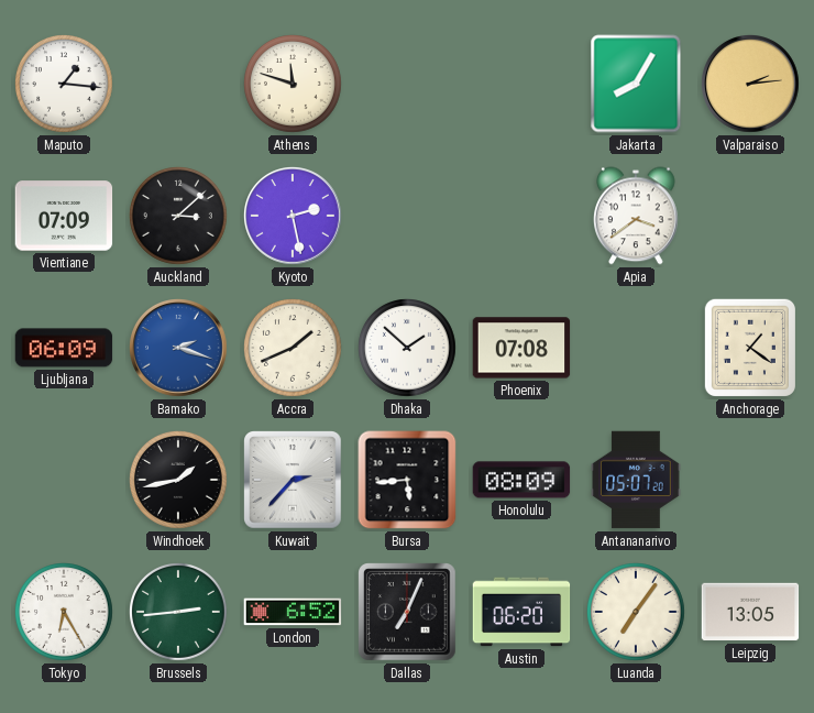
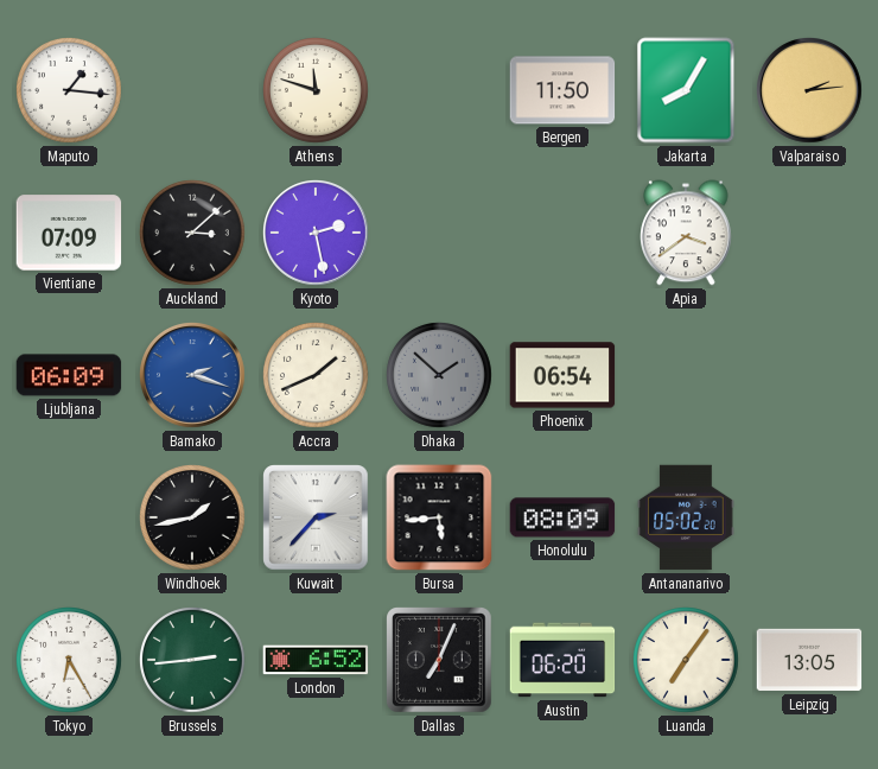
Bergen: none -> 11:50 (562, 90)
Dhaka dial: white -> grey (440, 376)
Phoenix: 07:08 -> 06:54 (562, 375)
Anchorage: 1:21 -> none (750, 348)
Antananarivo: 05:07 -> 05:02 (686, 517)
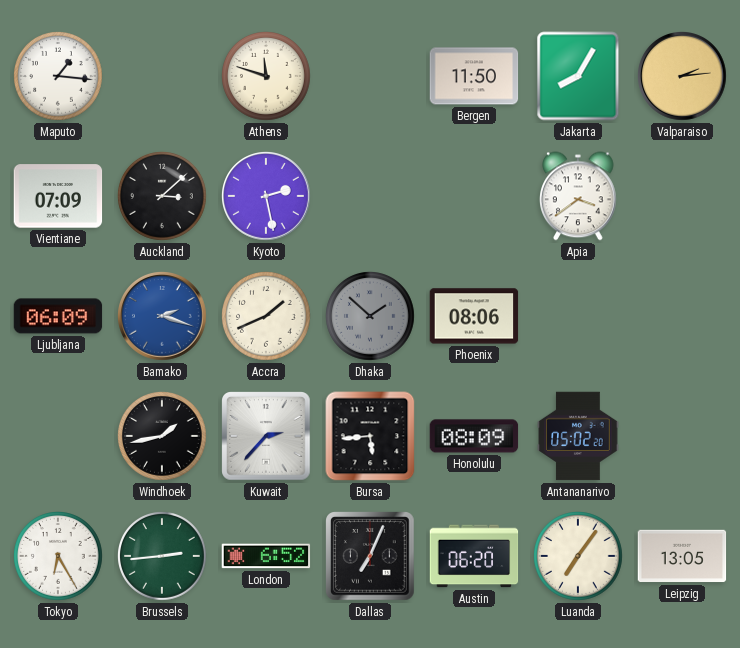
Phoenix: 06:54 -> 08:06 (474, 316)
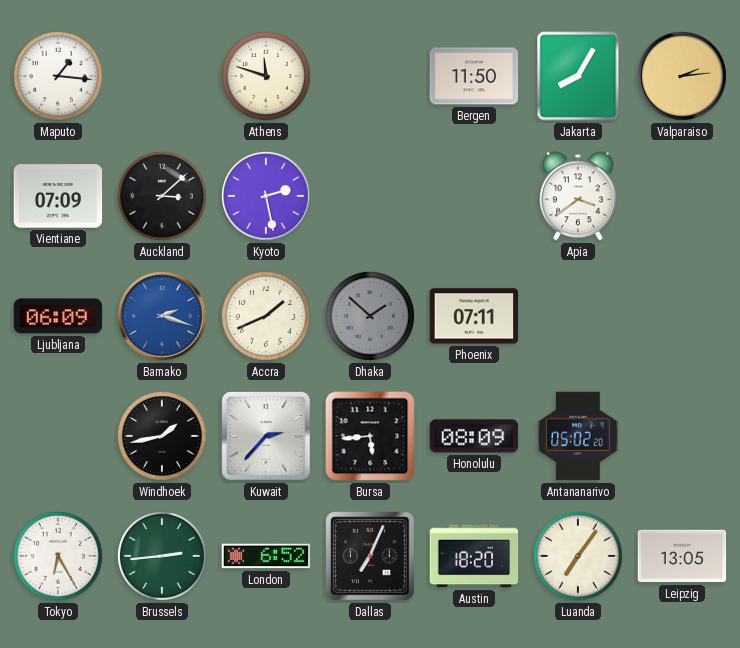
Phoenix: 08:06 -> 07:11 (474, 316)
Austin: 06:20 -> 18:20 (474, 556)
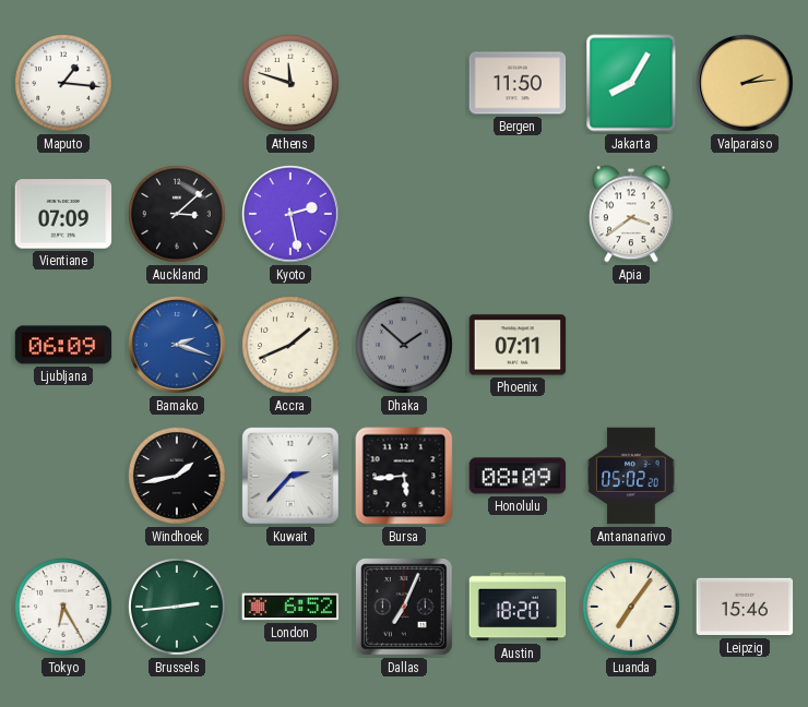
Leipzig: 13:05 -> 15:46 (745, 607)
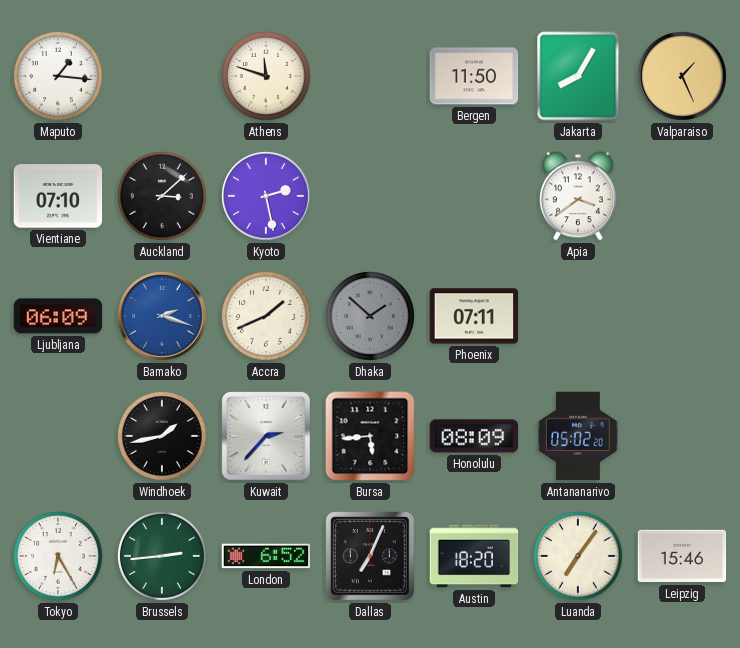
Valparaiso: 2:14 -> 1:26 (683, 77)
Vientiane: 07:09 -> 07:10 (58, 196)
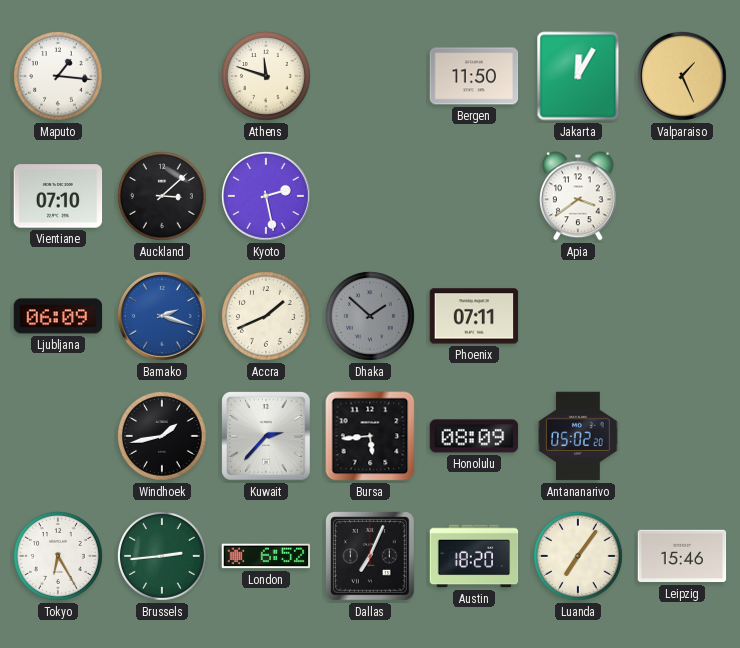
Jakarta: 8:05 -> 12:05 (578, 76)
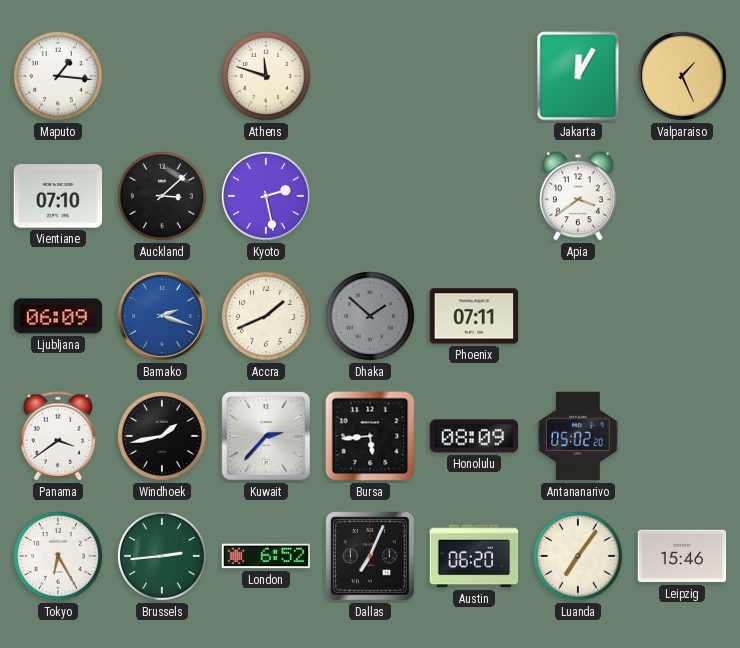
Bergen: 11:50 -> none (474, 76)
Panama: none -> 3:39 (58, 436)
Austin: 18:20 -> 06:20 (474, 556)
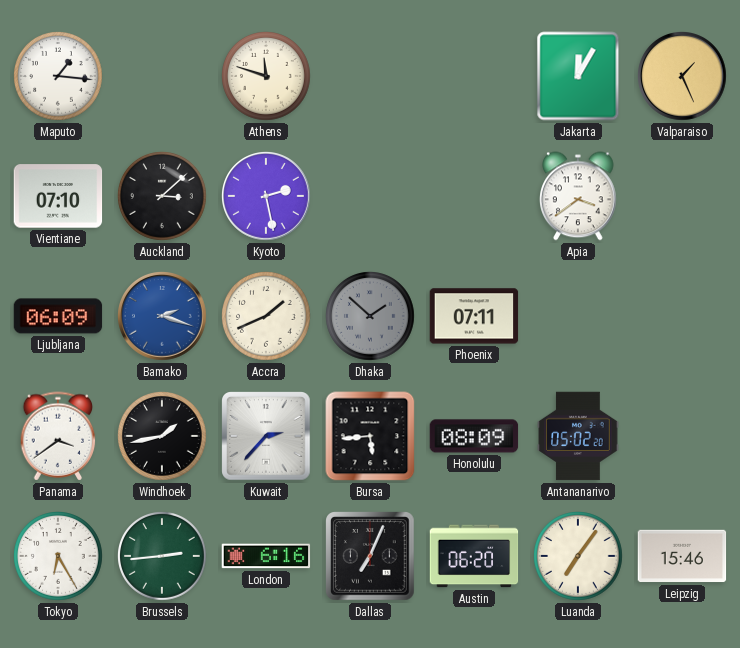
London: 6:52 -> 6:16 (266, 556)
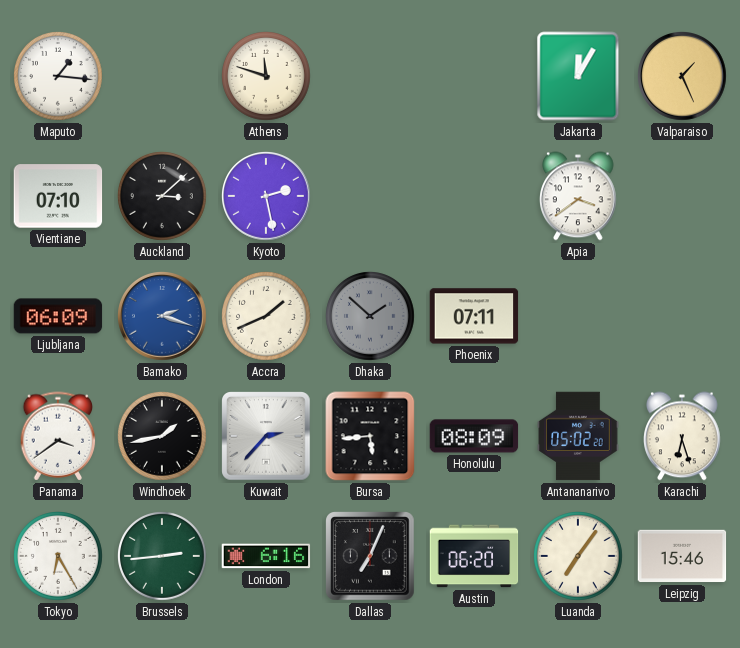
Karachi: none -> 6:27 (683, 436)
